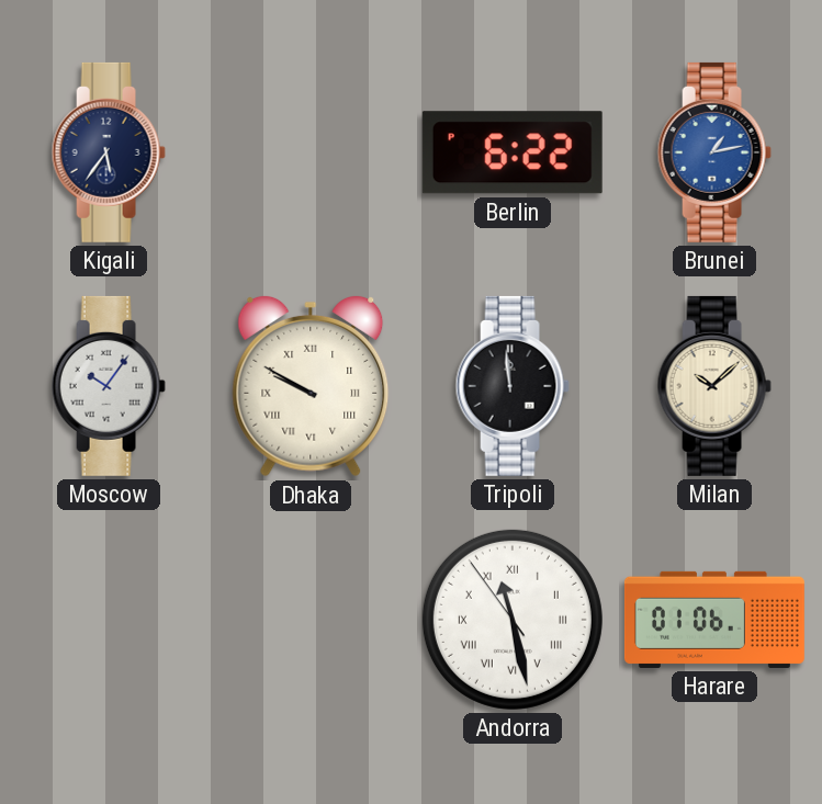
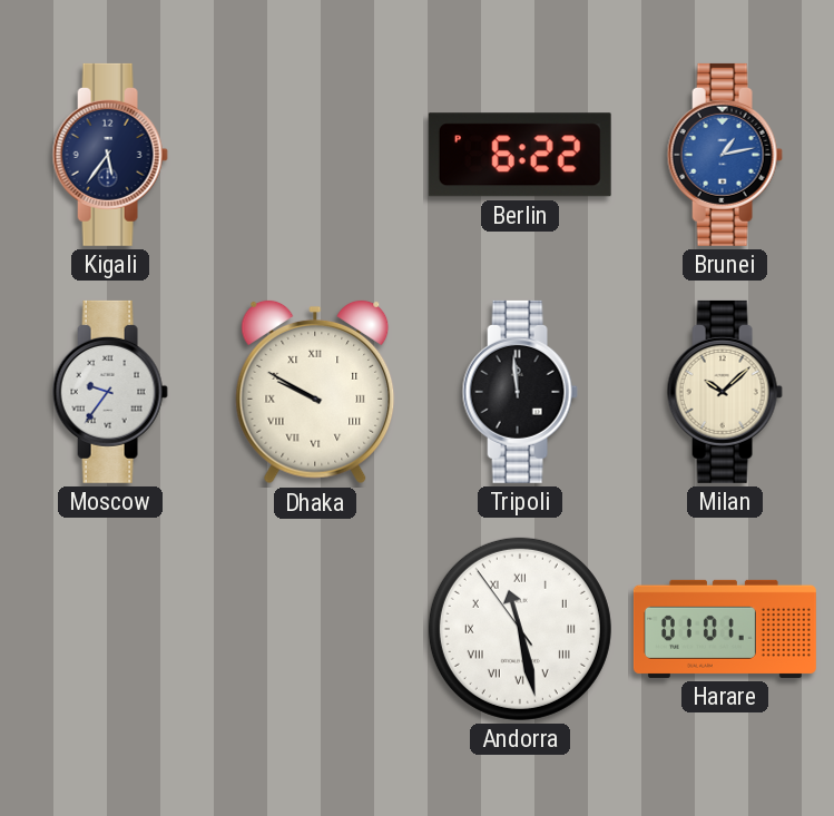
Moscow: 10:06 -> 9:36 (110, 392)
Harare: 01:06 -> 01:01 (725, 629)
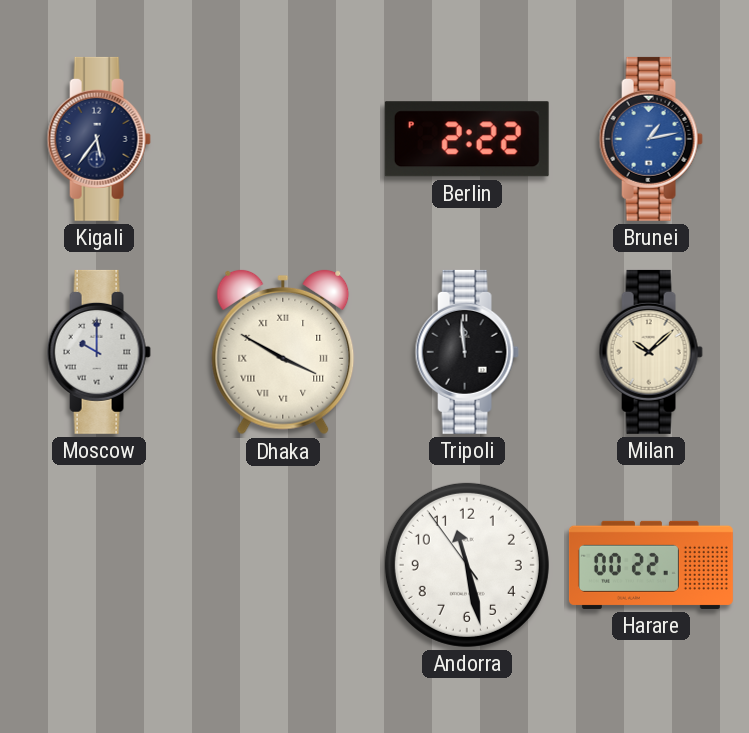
Berlin: 6:22 -> 2:22 (467, 139)
Moscow: 9:36 -> 10:00 (99, 352)
Dhaka: 9:50 -> 3:50 (283, 352)
Andorra numerals: Roman -> Arabic (467, 565)
Harare: 01:01 -> 00:22 (651, 565)
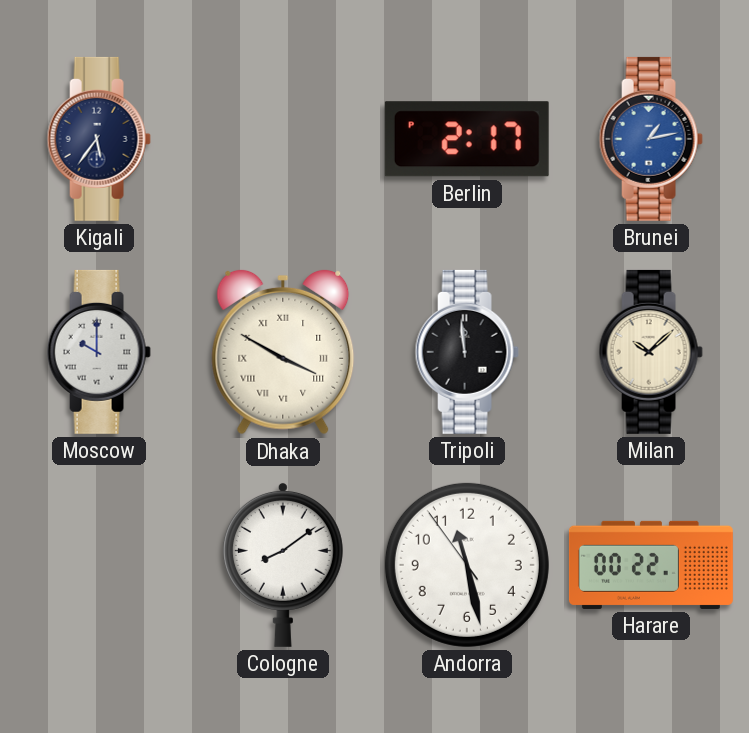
Berlin: 2:22 -> 2:17 (467, 139)
Cologne: none -> 8:09 (283, 564)
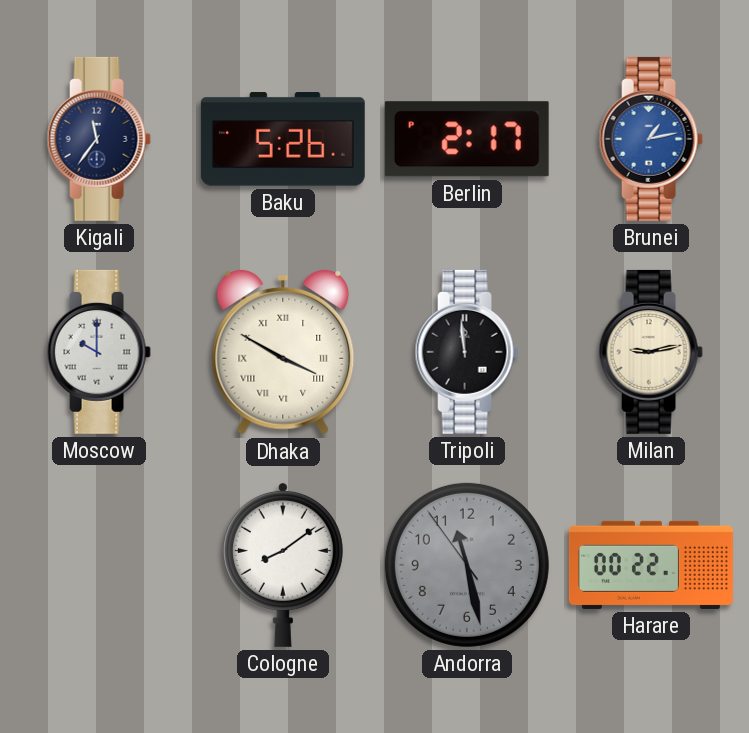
Kigali: 5:36 -> 11:36 (99, 139)
Baku: none -> 5:26 (283, 140)
Milan: 10:08 -> 9:13 (651, 352)
Andorra dial: white -> grey (467, 565)
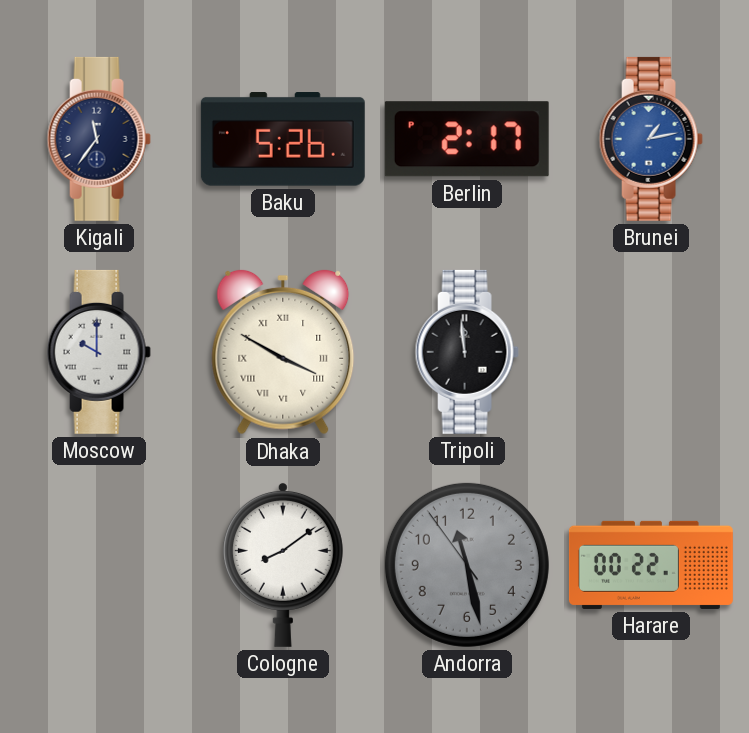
Milan: 9:13 -> none (651, 352)
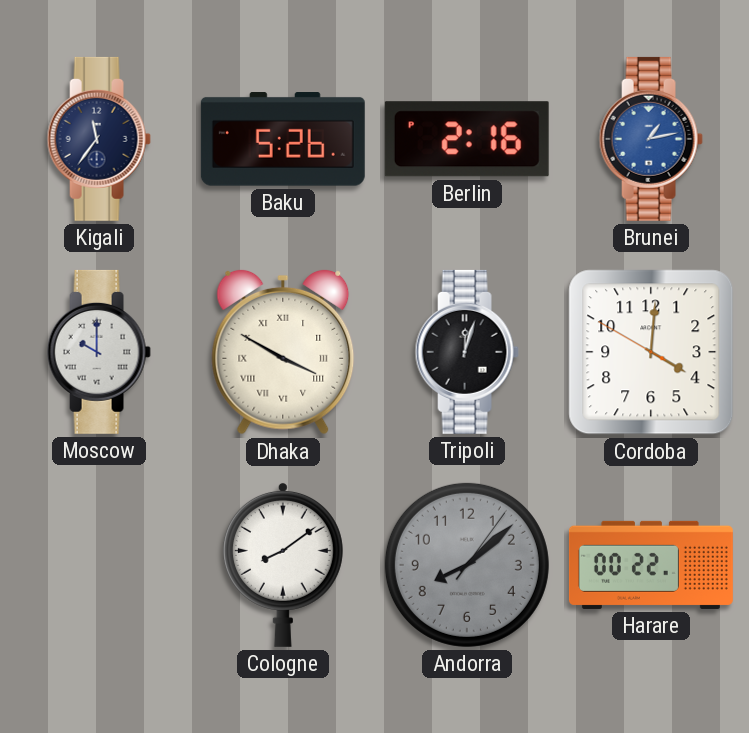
Berlin: 2:17 -> 2:16 (467, 139)
Tripoli: 11:59 -> 12:03 (467, 352)
Cordoba: none -> 4:00 (651, 352)
Andorra: 11:27 -> 8:08 (467, 565)
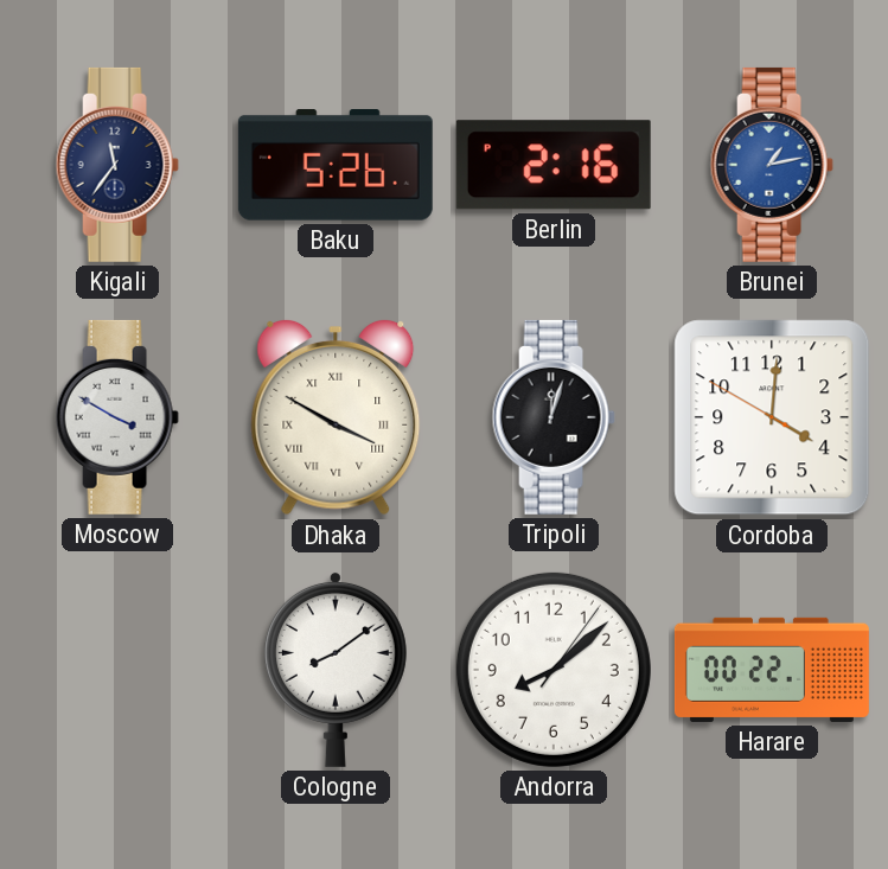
Moscow: 10:00 -> 3:50 (117, 417)
Andorra dial: grey -> white (554, 670)
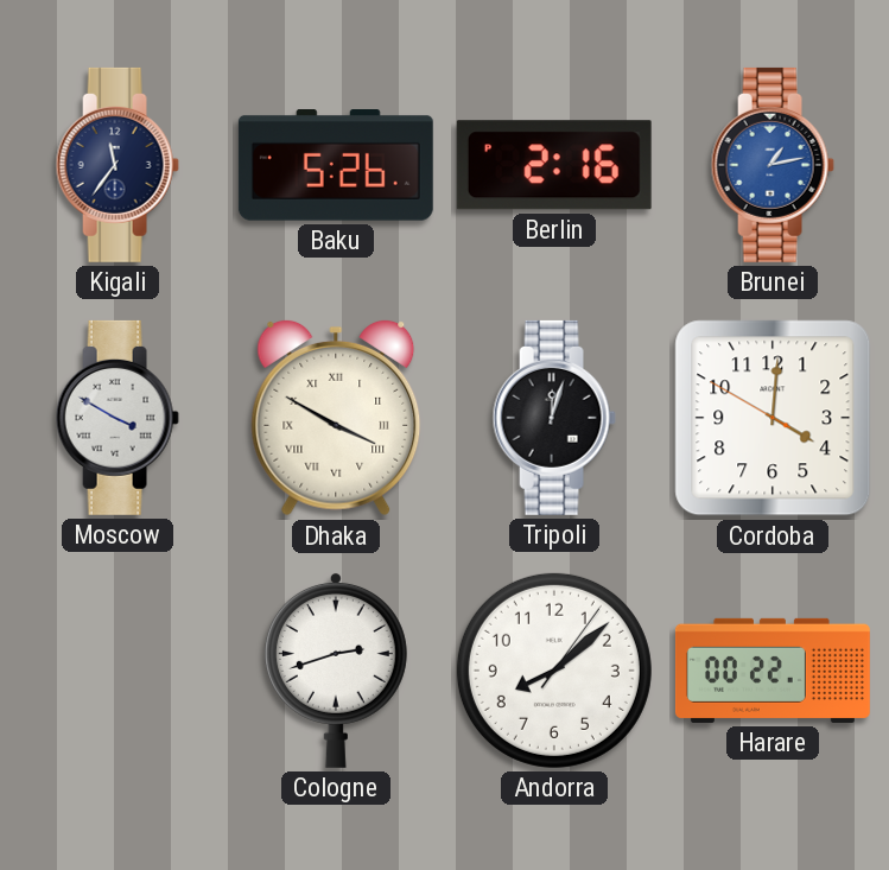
Cologne: 8:09 -> 2:42 (336, 669)
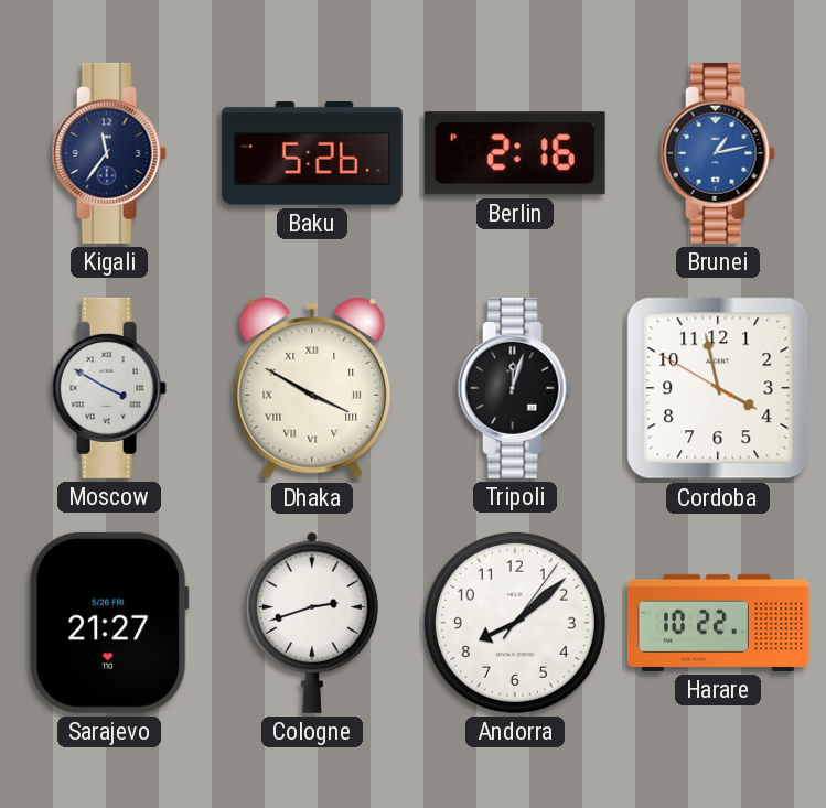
Cordoba: 4:00 -> 3:57 (718, 388)
Sarajevo: none -> 21:27 (109, 623)
Harare: 00:22 -> 10:22 (718, 623)
